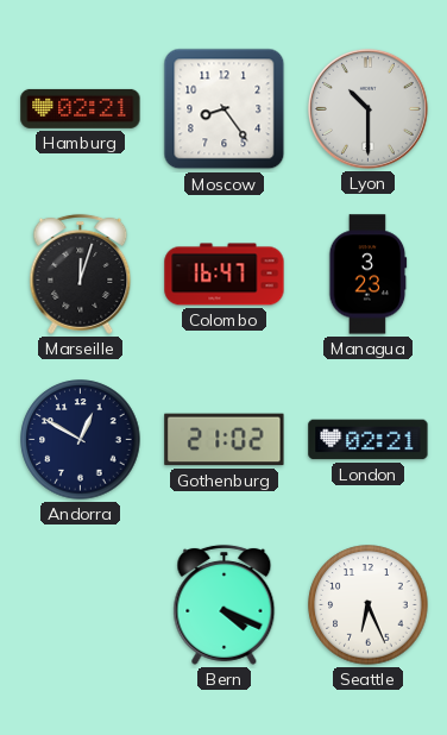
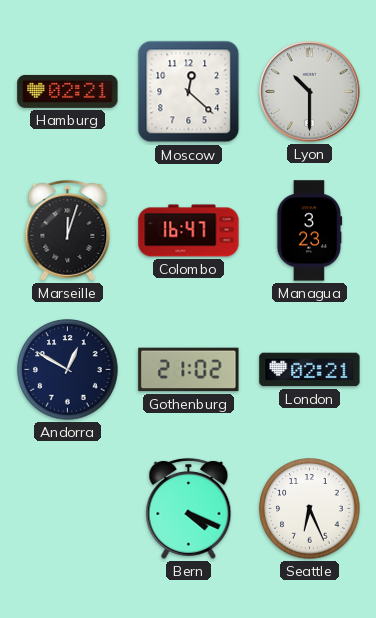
Moscow: 8:24 -> 12:22 (189, 92)
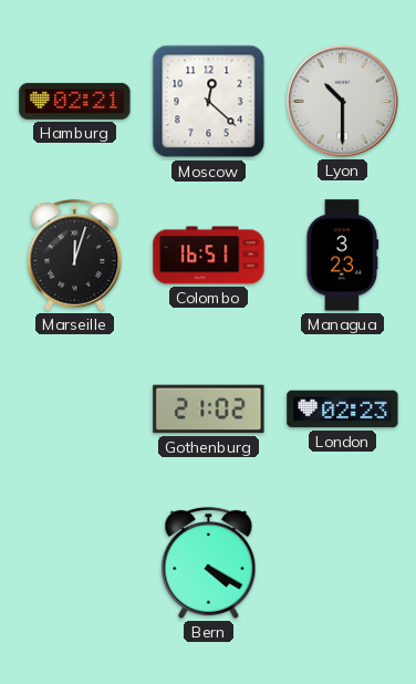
Colombo: 16:47 -> 16:51 (209, 256)
Andorra: 12:50 -> none (68, 370)
London: 02:21 -> 02:23 (343, 410)
Bern: 4:19 -> 4:20 (209, 562)
Seattle: 6:26 -> none (310, 509)
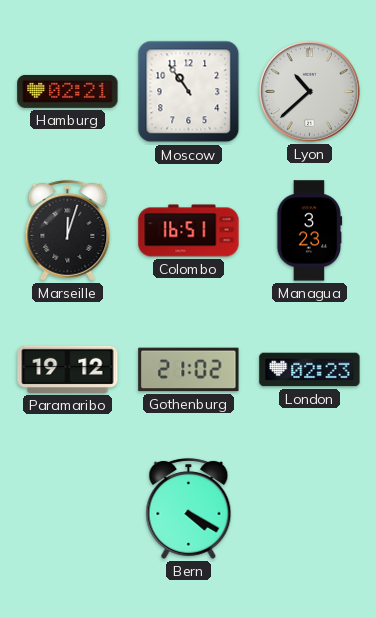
Moscow: 12:22 -> 10:54 (189, 92)
Lyon: 10:30 -> 10:38 (309, 91)
Paramaribo: none -> 19:12 (68, 369)
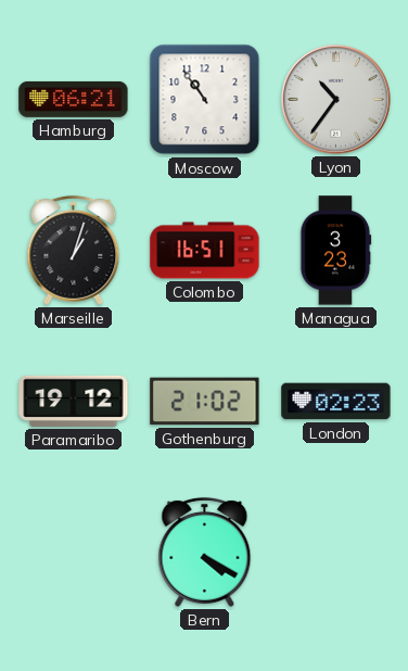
Hamburg: 02:21 -> 06:21 (74, 99)
Lyon: 10:38 -> 10:36 (335, 99)
Marseille: 12:03 -> 1:03 (74, 250)
